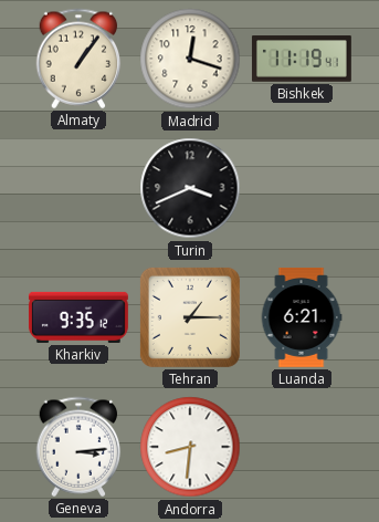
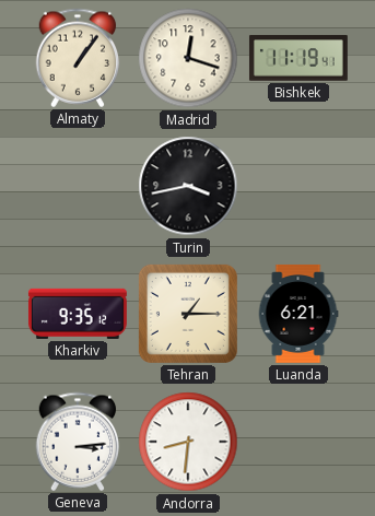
Turin: 3:41 -> 3:43 (188, 186)
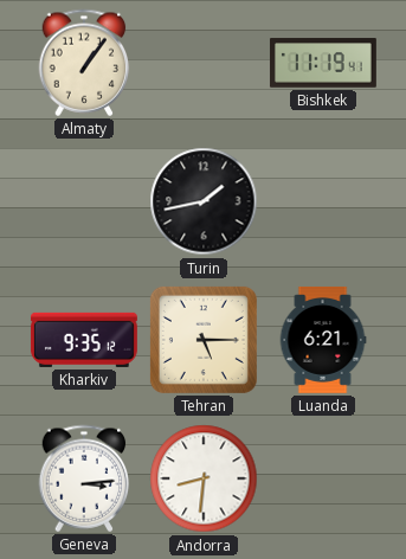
Madrid: 12:18 -> none (188, 58)
Turin: 3:43 -> 1:43 (204, 201)
Tehran: 1:15 -> 5:15 (204, 340)
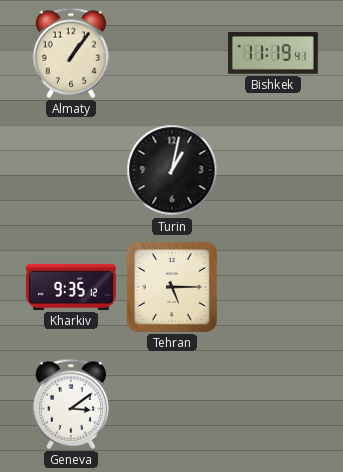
Turin: 1:43 -> 1:02 (172, 170)
Luanda: 6:21 -> none (323, 340)
Geneva: 3:14 -> 3:09 (71, 404)
Andorra: 8:31 -> none (204, 478)
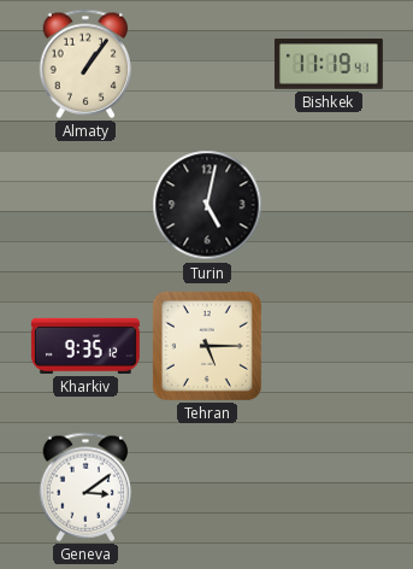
Turin: 1:02 -> 5:02 (207, 205)
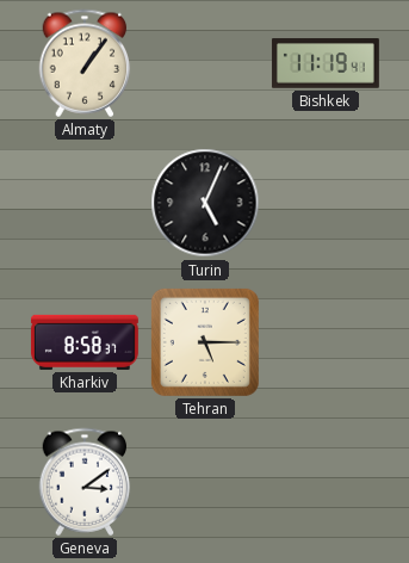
Turin: 5:02 -> 5:04 (205, 203)
Kharkiv: 9:35 -> 8:58 (85, 342)
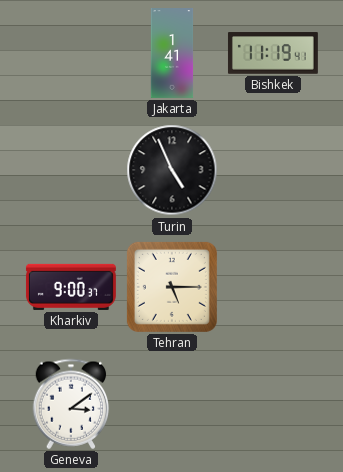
Almaty: 1:06 -> none (85, 63)
Jakarta: none -> 1:41 (172, 54)
Turin: 5:04 -> 4:56 (172, 170)
Kharkiv: 8:58 -> 9:00 (71, 287)
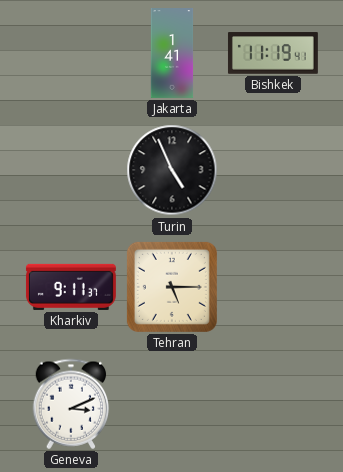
Kharkiv: 9:00 -> 9:11 (71, 287)
Geneva: 3:09 -> 3:11 (71, 404)
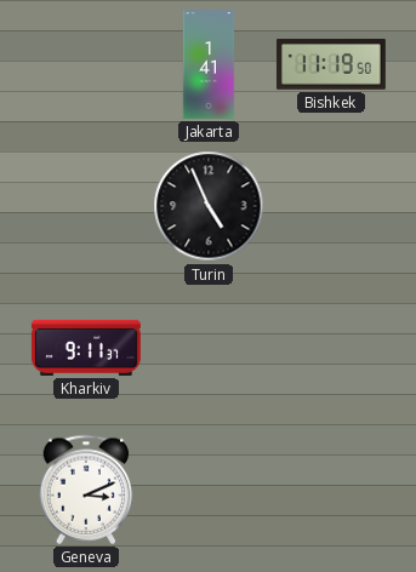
Bishkek: 11:19:41 -> 11:19:50 (331, 64)
Tehran: 5:15 -> none (172, 287)
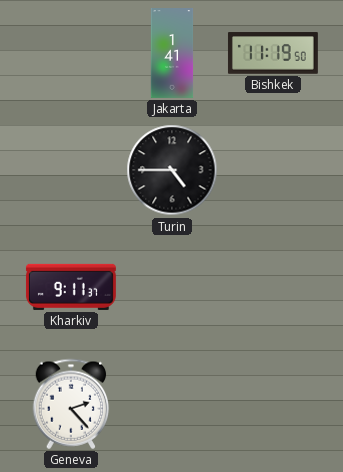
Turin: 4:56 -> 4:45 (172, 170)
Geneva: 3:11 -> 2:23 (71, 404)
